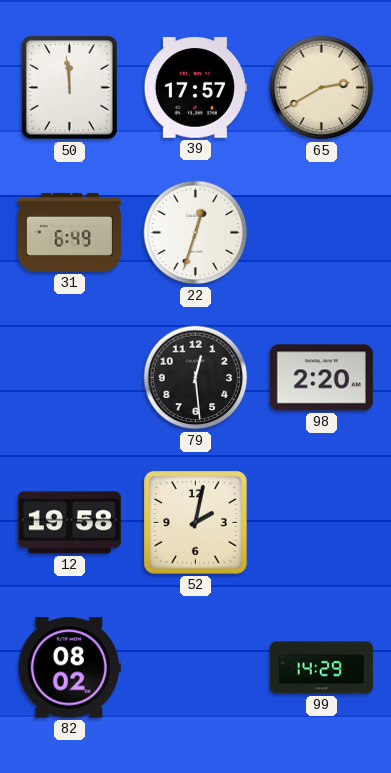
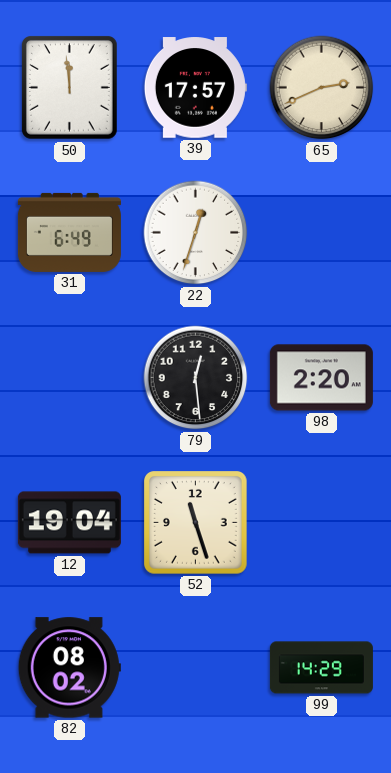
65: 2:40 -> 2:41 (322, 88)
12: 19:58 -> 19:04 (69, 523)
52: 2:02 -> 11:27 (196, 523)
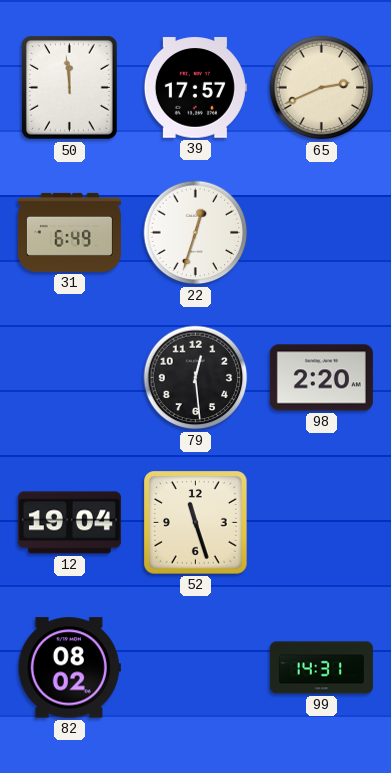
99: 14:29 -> 14:31 (321, 668)
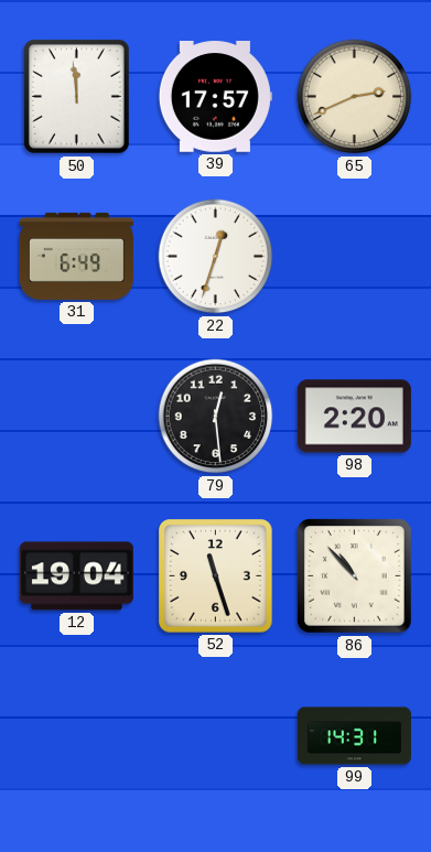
86: none -> 10:53 (355, 576)
82: 08:02 -> none (69, 668)
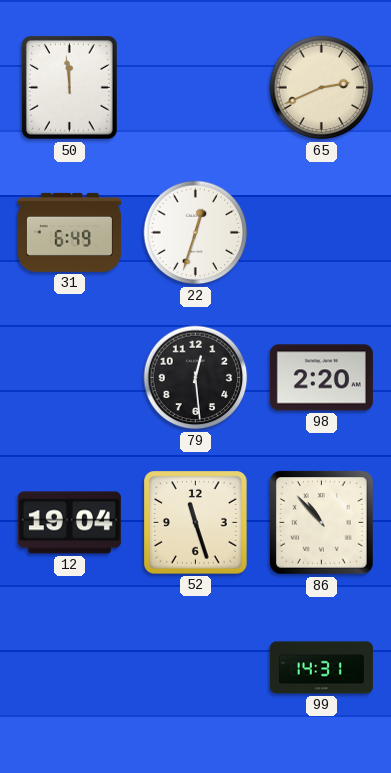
39: 17:57 -> none (215, 97)
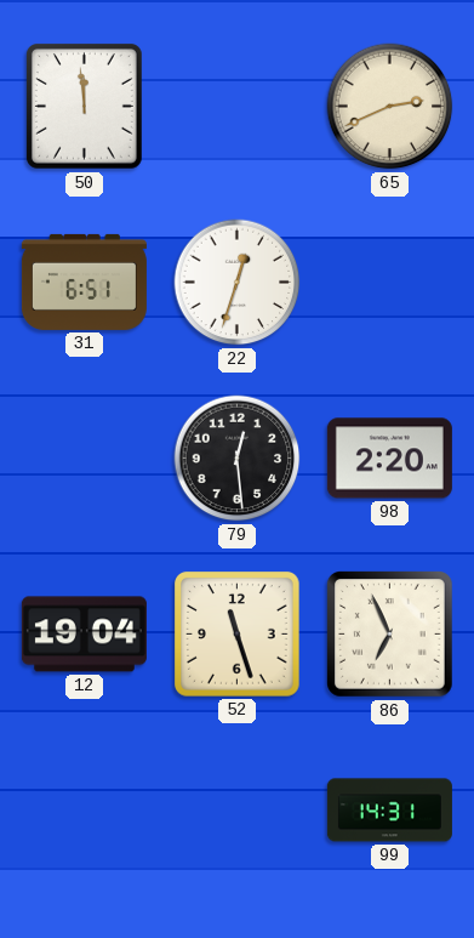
31: 6:49 -> 6:51 (84, 282)
86: 10:53 -> 6:56 (390, 635)
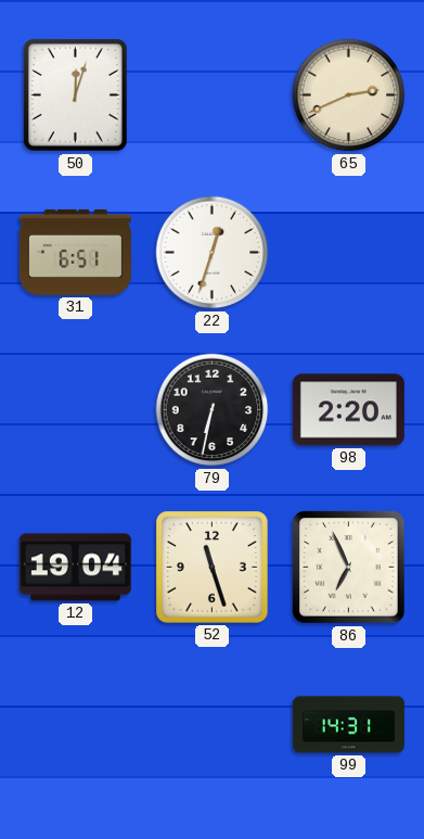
50: 11:59 -> 12:03 (75, 94)
79: 12:29 -> 6:32 (213, 410)
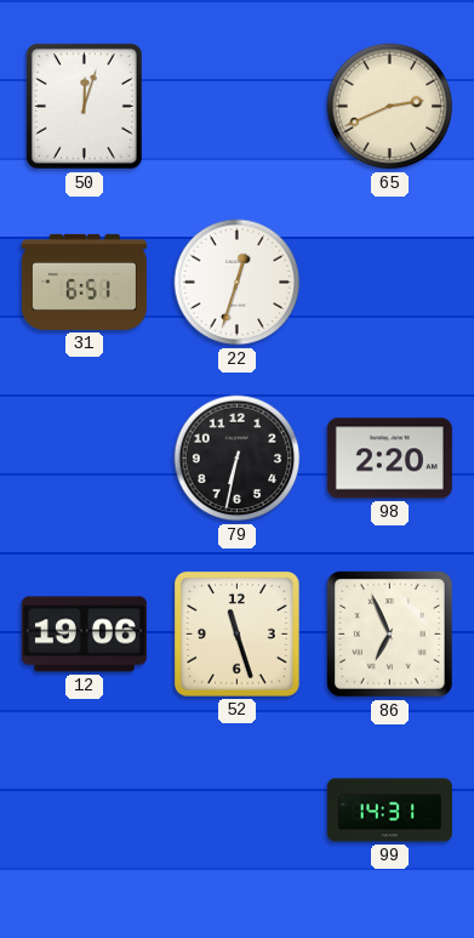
12: 19:04 -> 19:06 (84, 635)
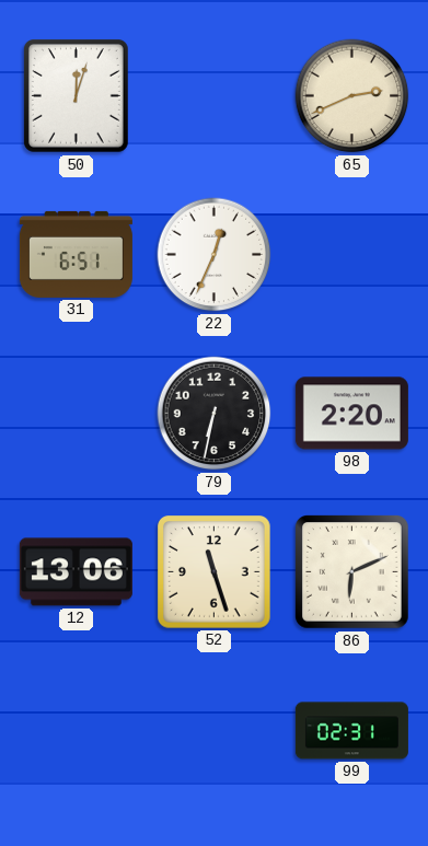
22: 12:33 -> 12:34 (215, 255)
12: 19:06 -> 13:06 (76, 572)
86: 6:56 -> 6:11 (352, 572)
99: 14:31 -> 02:31 (351, 731)
